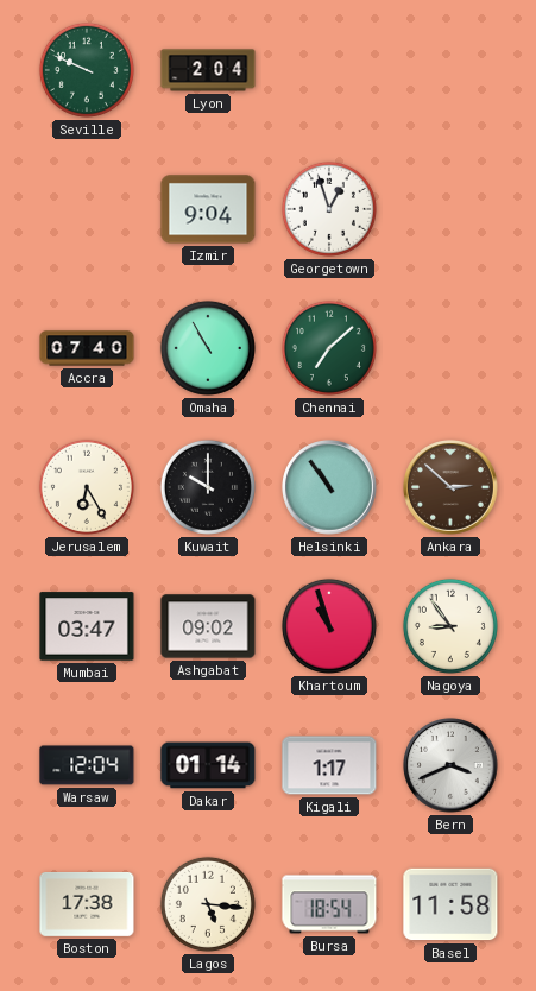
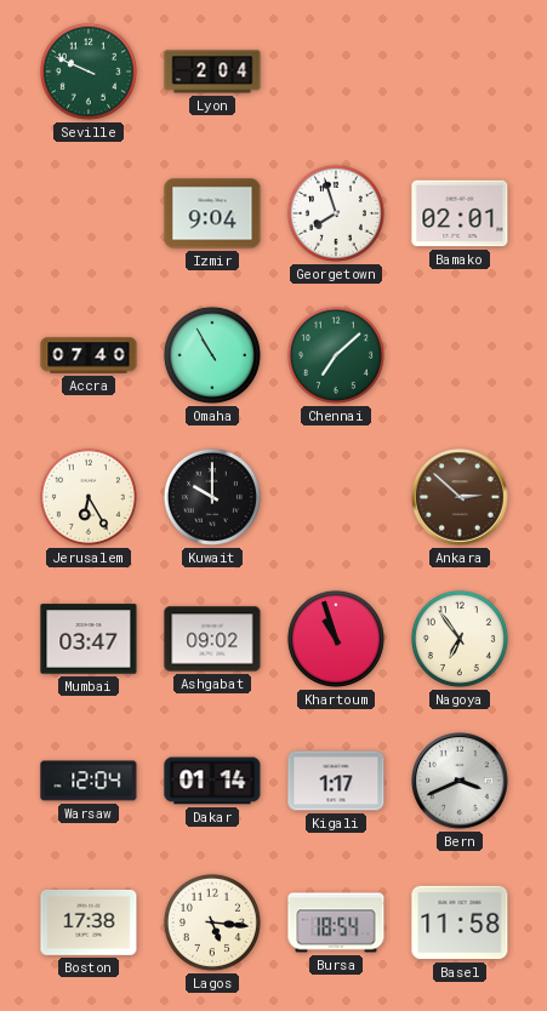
Georgetown: 12:57 -> 7:57 (336, 213)
Bamako: none -> 02:01 (460, 213)
Helsinki: 10:54 -> none (330, 488)
Nagoya: 8:54 -> 6:54 (460, 639)
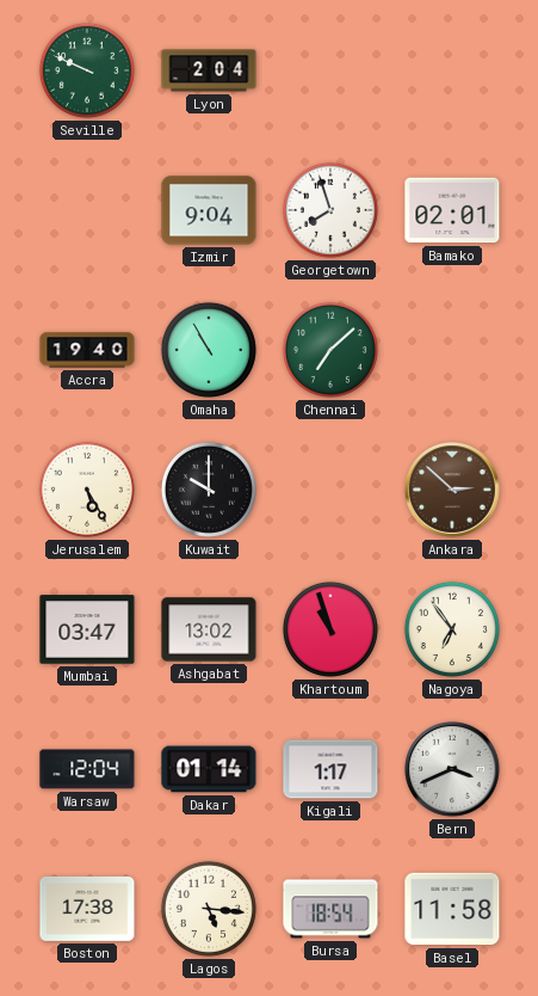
Accra: 07:40 -> 19:40 (87, 350)
Jerusalem: 6:25 -> 5:25 (87, 490)
Ashgabat: 09:02 -> 13:02 (209, 629)
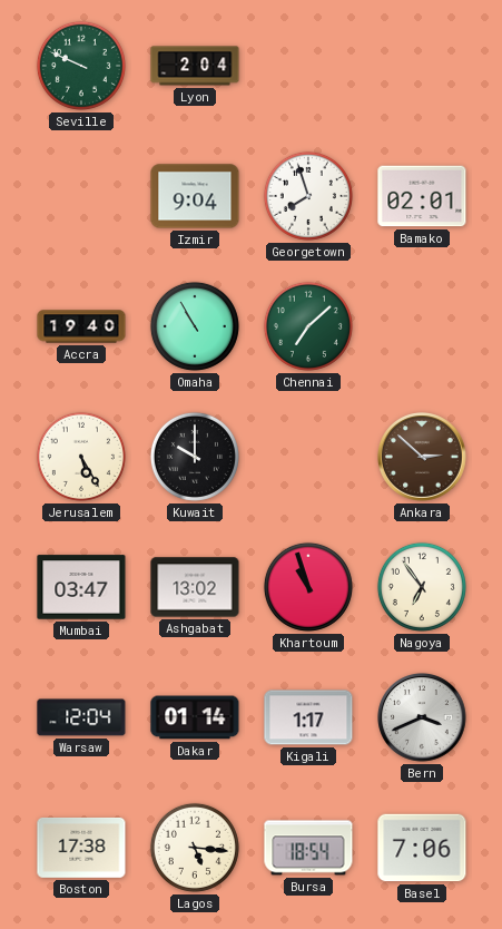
Basel: 11:58 -> 7:06 (422, 848)
